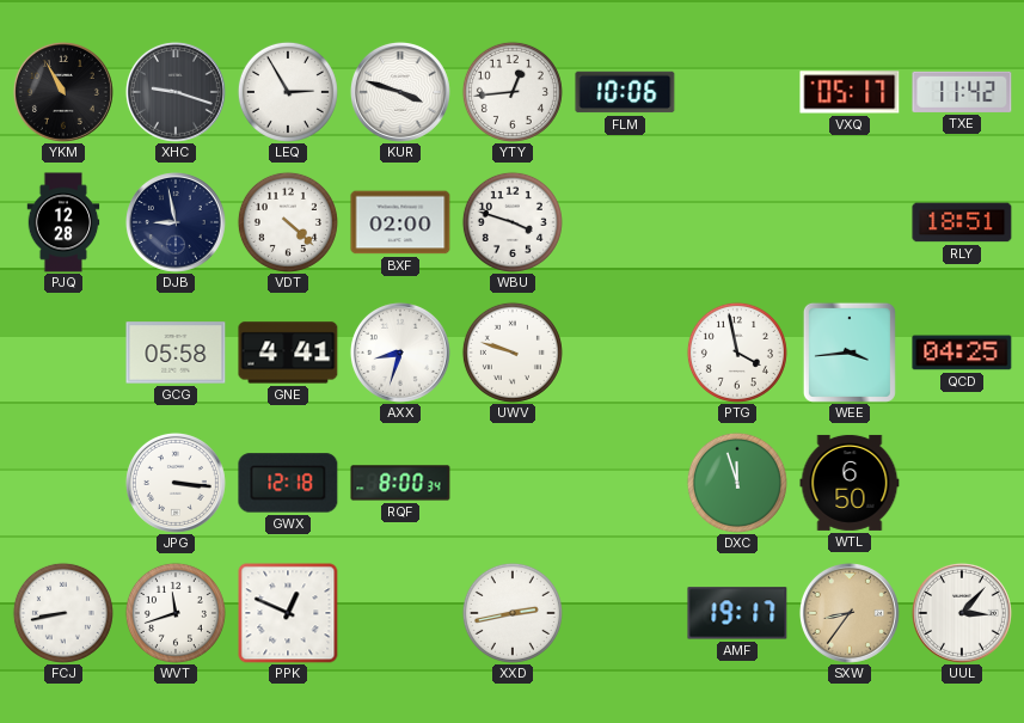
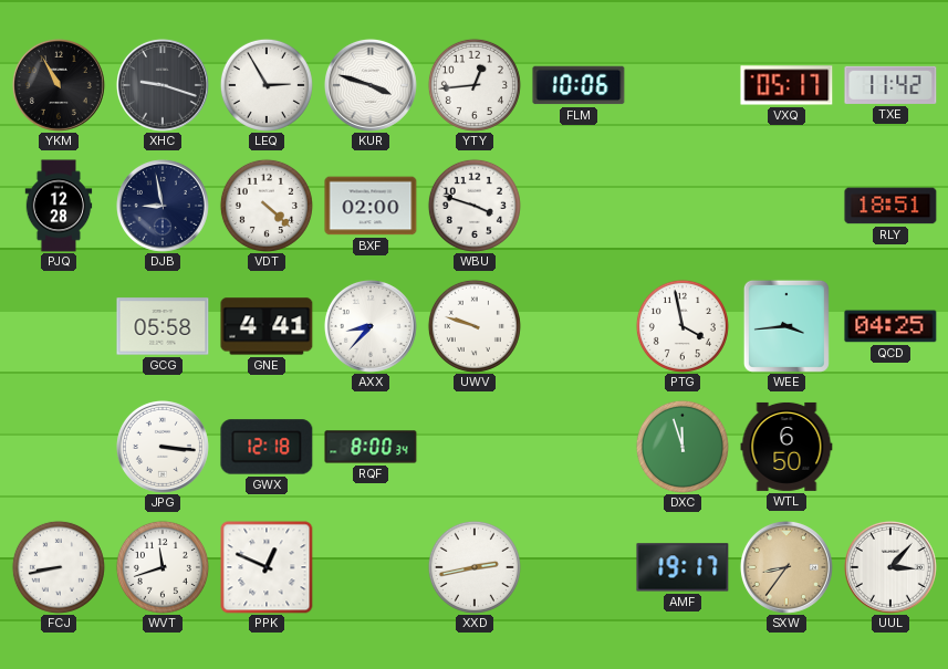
AXX: 8:33 -> 8:37 (371, 326)
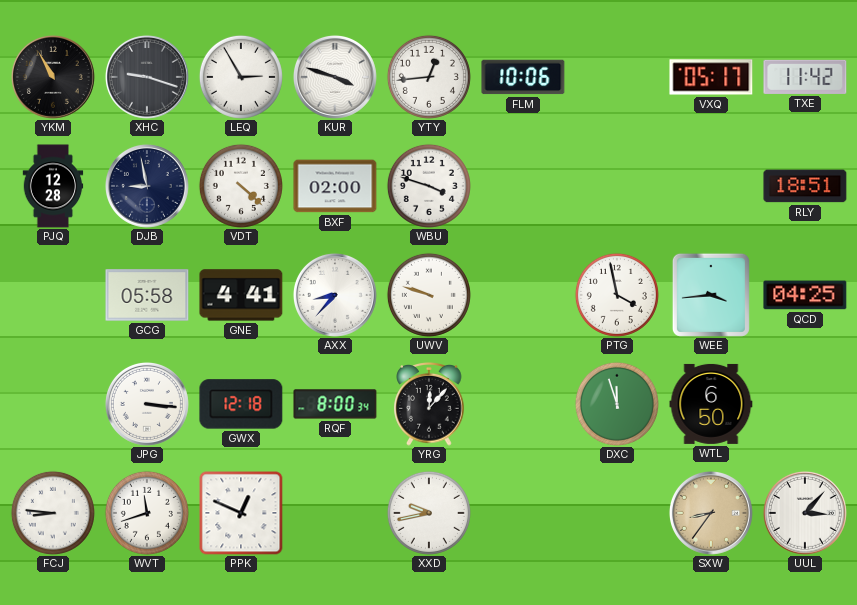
YRG: none -> 12:07 (429, 405)
FCJ: 8:43 -> 8:46 (53, 513)
XXD: 2:43 -> 9:43 (429, 513)
AMF: 19:17 -> none (683, 567)
